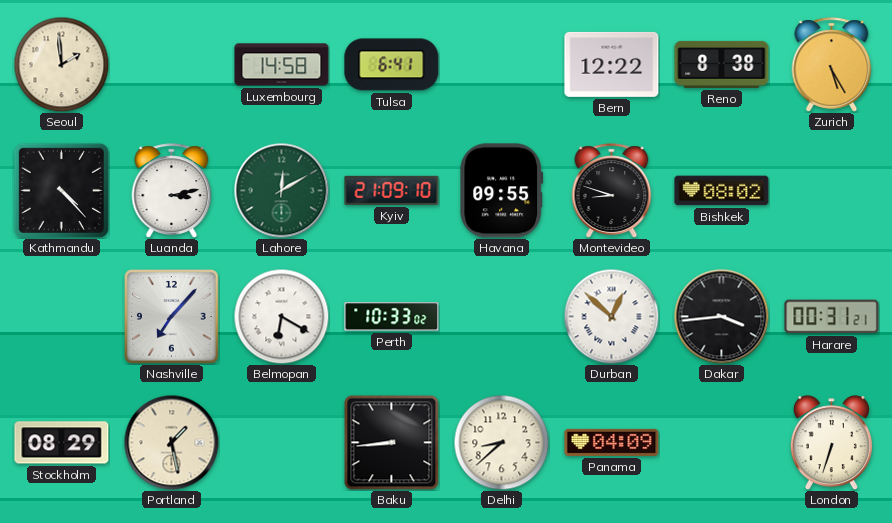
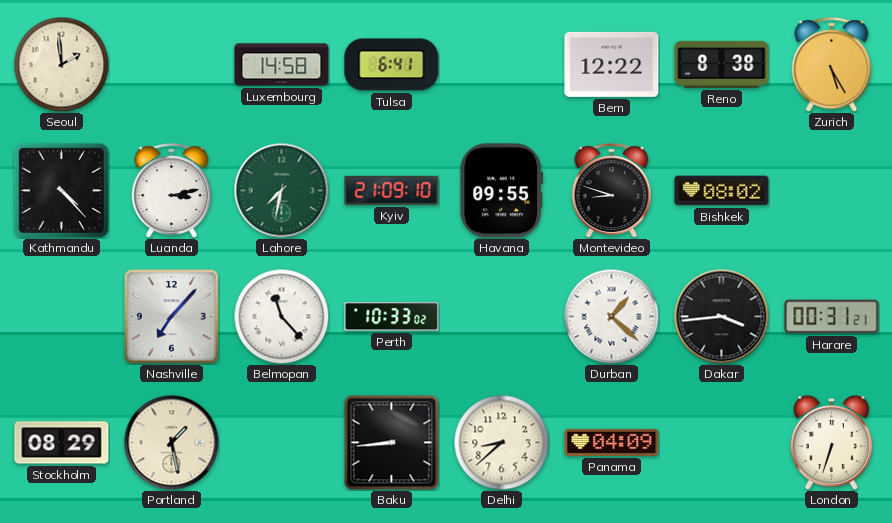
Lahore: 12:10 -> 7:32 (281, 190)
Belmopan: 6:20 -> 11:23 (281, 316)
Durban: 12:52 -> 1:22 (611, 316)
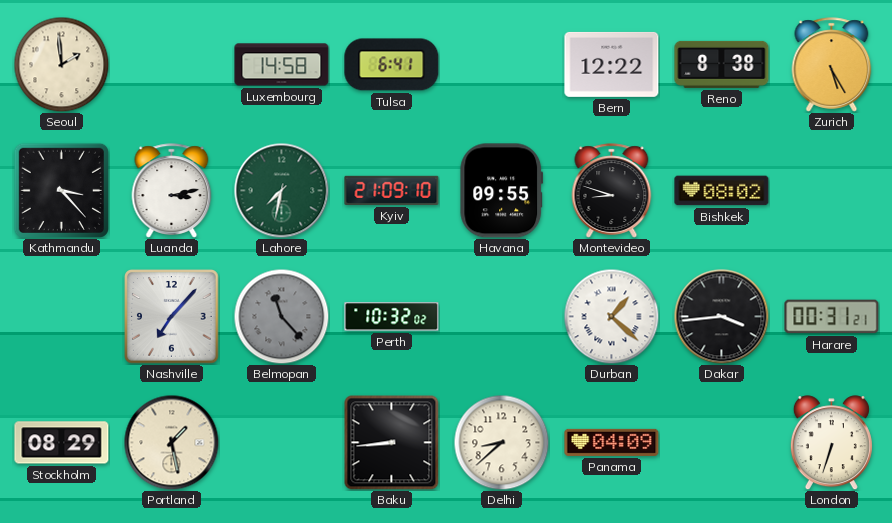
Kathmandu: 4:23 -> 3:23 (61, 190)
Belmopan dial: white -> grey (281, 316)
Perth: 10:33 -> 10:32 (392, 317)
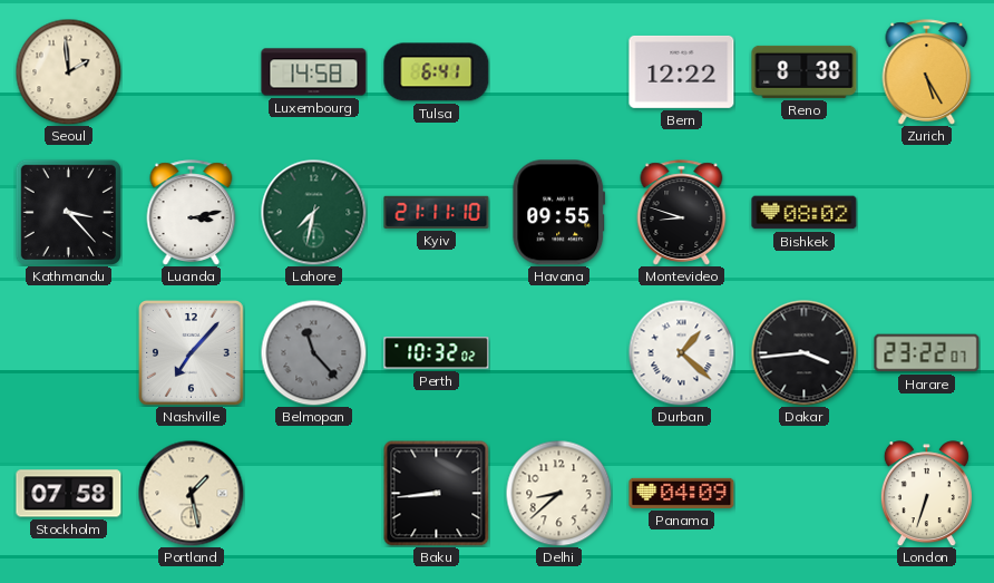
Kyiv: 21:09 -> 21:11 (437, 212)
Harare: 00:31 -> 23:22 (927, 353)
Stockholm: 08:29 -> 07:58 (69, 494)
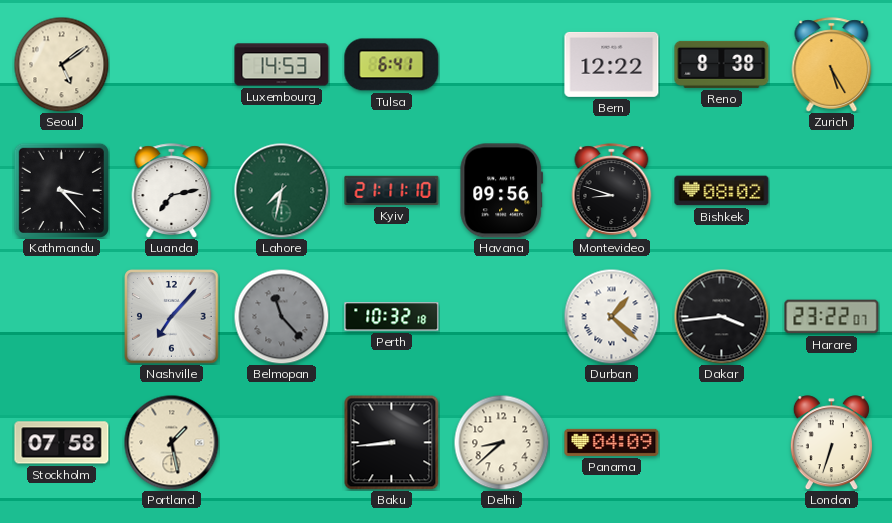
Seoul: 1:59 -> 5:09 (61, 64)
Luxembourg: 14:58 -> 14:53 (282, 65)
Luanda: 3:13 -> 7:13 (172, 191)
Havana: 09:55 -> 09:56 (502, 191)
Perth: 10:32:02 -> 10:32:18 (392, 317)
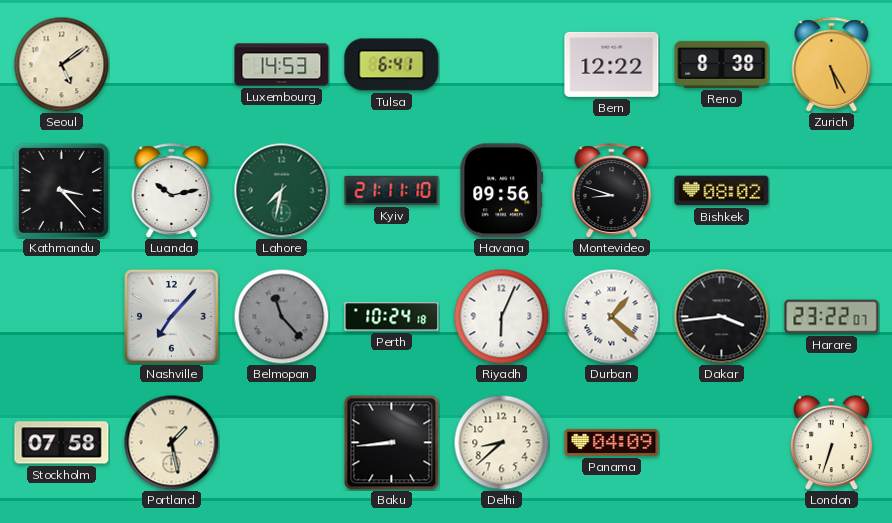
Luanda: 7:13 -> 10:13 (172, 191)
Perth: 10:32 -> 10:24 (392, 317)
Riyadh: none -> 6:04 (501, 316)
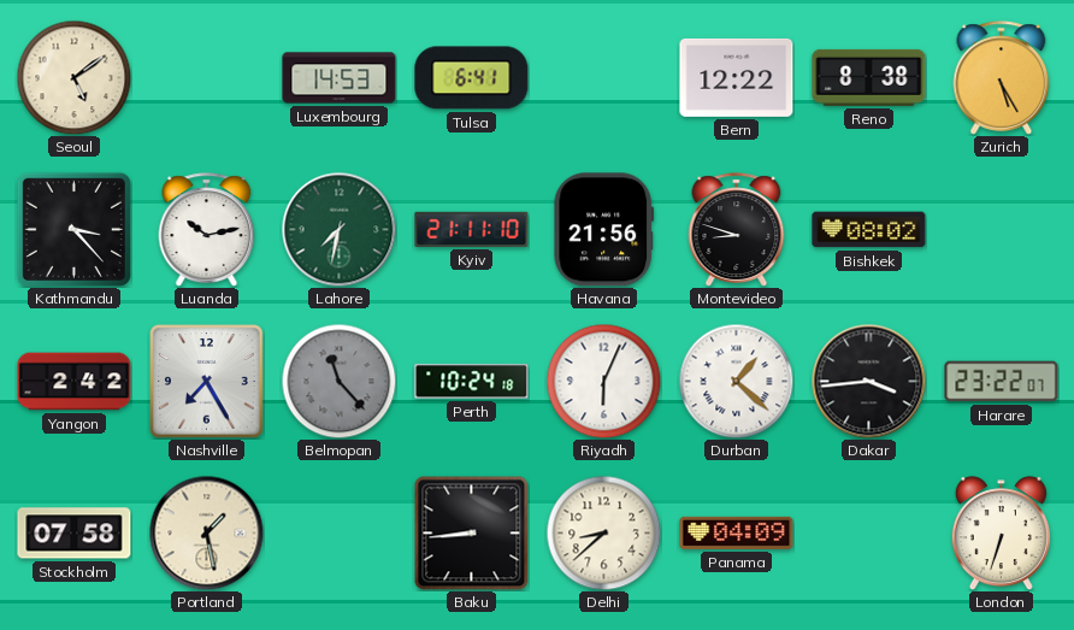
Havana: 09:56 -> 21:56 (604, 230)
Yangon: none -> 2:42 (75, 382)
Nashville: 7:07 -> 7:25 (207, 382)
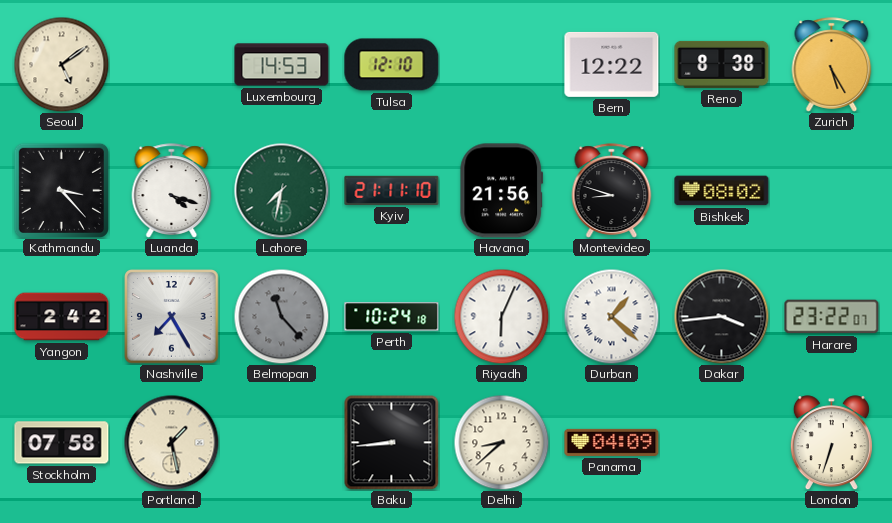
Tulsa: 6:41 -> 12:10 (392, 65)
Luanda: 10:13 -> 4:18 (172, 191)
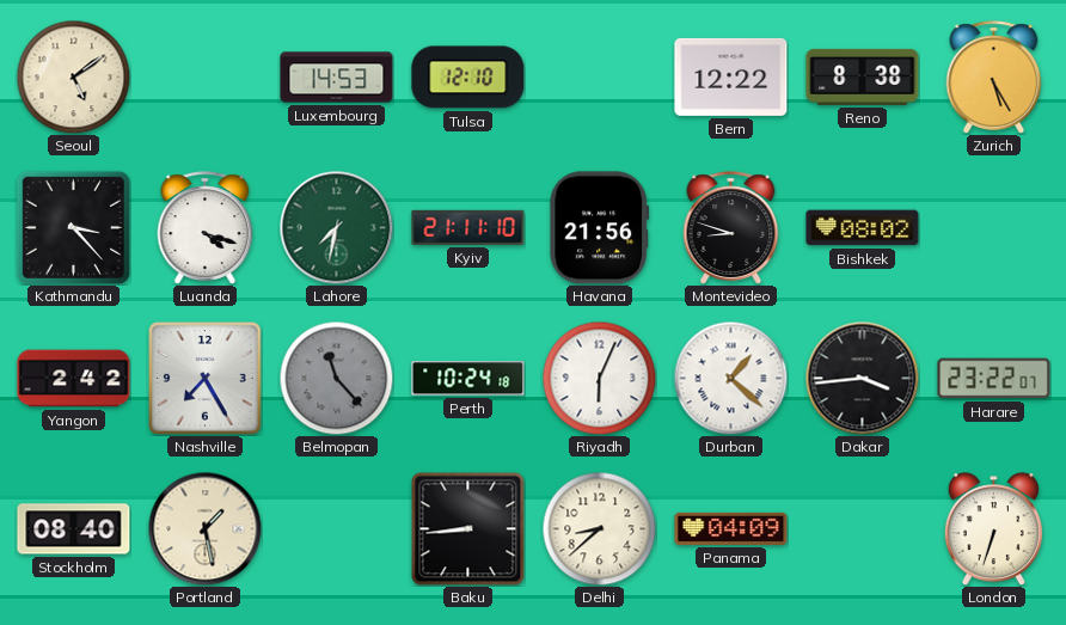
Stockholm: 07:58 -> 08:40 (74, 529)
